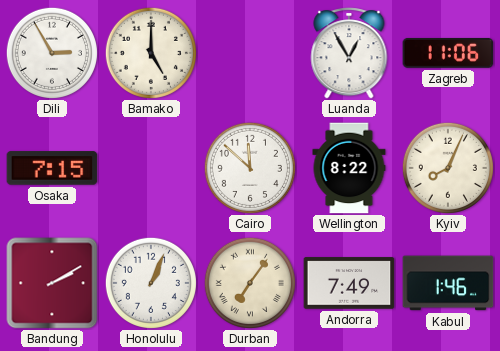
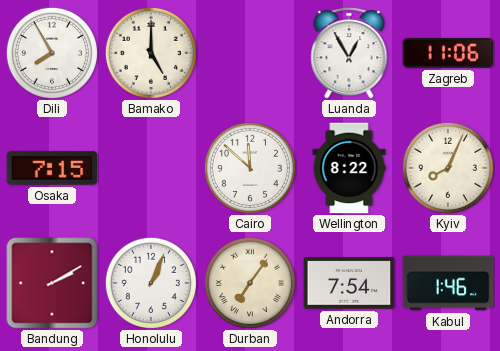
Dili: 2:55 -> 7:55 (52, 53)
Andorra: 7:49 -> 7:54 (349, 283)
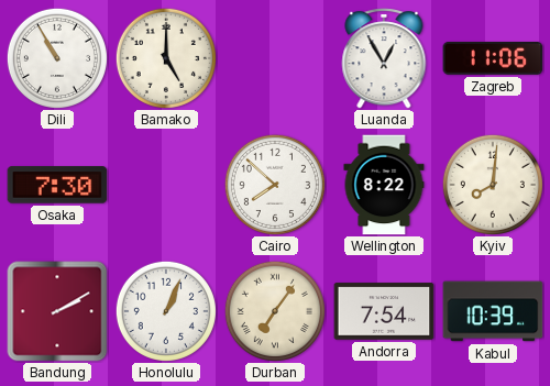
Dili: 7:55 -> 10:55 (57, 58)
Osaka: 7:15 -> 7:30 (57, 185)
Cairo: 11:52 -> 7:52 (275, 185)
Kyiv: 8:04 -> 8:01 (493, 185)
Kabul: 1:46 -> 10:39 (493, 311)
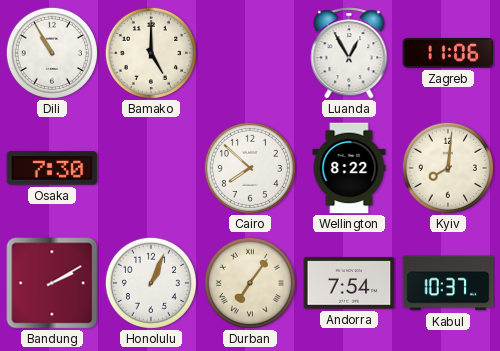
Kabul: 10:39 -> 10:37 (448, 283)
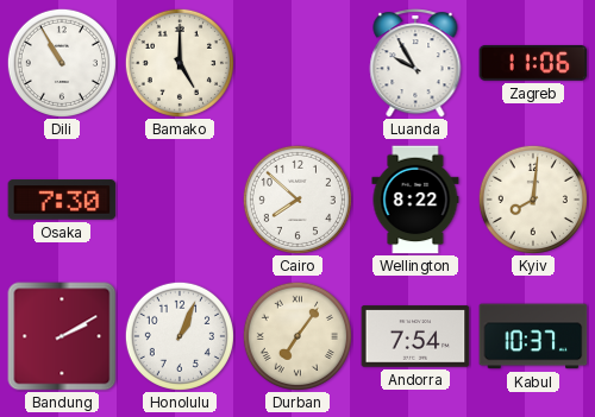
Luanda: 12:55 -> 9:55 (415, 63)
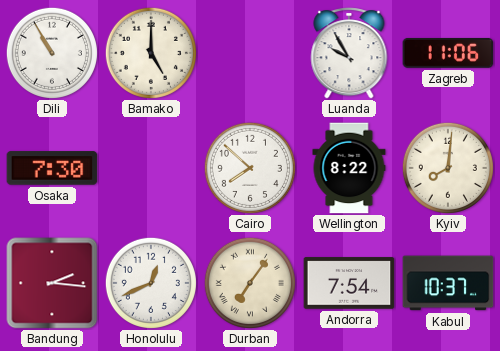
Bandung: 2:10 -> 2:16 (52, 283)
Honolulu: 1:04 -> 12:41 (151, 283)
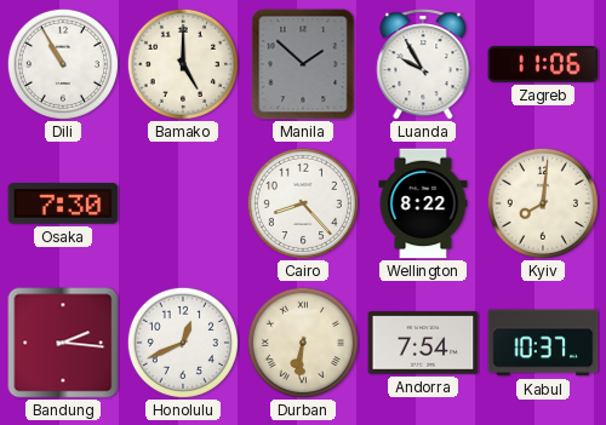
Manila: none -> 1:52 (303, 64)
Cairo: 7:52 -> 8:23 (303, 203)
Durban: 7:06 -> 6:31 (303, 343)
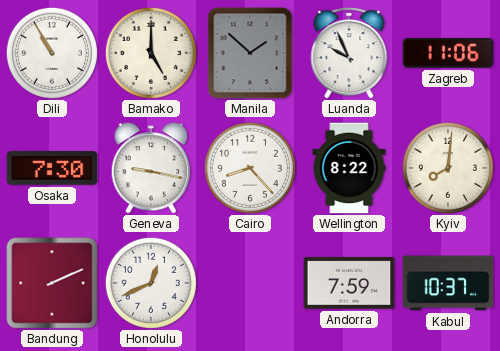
Luanda: 9:55 -> 9:56 (349, 53)
Geneva: none -> 9:17 (151, 168)
Bandung: 2:16 -> 2:11 (52, 283)
Durban: 6:31 -> none (303, 343)
Andorra: 7:54 -> 7:59 (349, 283)
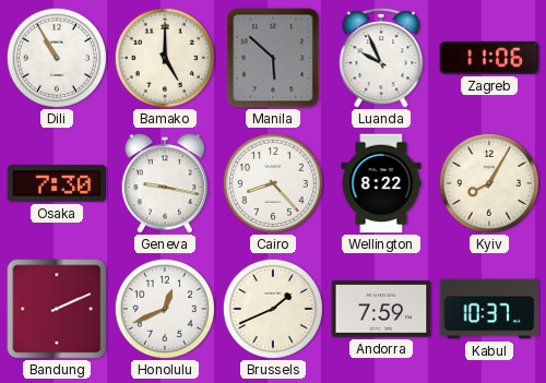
Manila: 1:52 -> 5:52 (273, 58)
Kyiv: 8:01 -> 8:05 (489, 183)
Brussels: none -> 1:41 (273, 309)
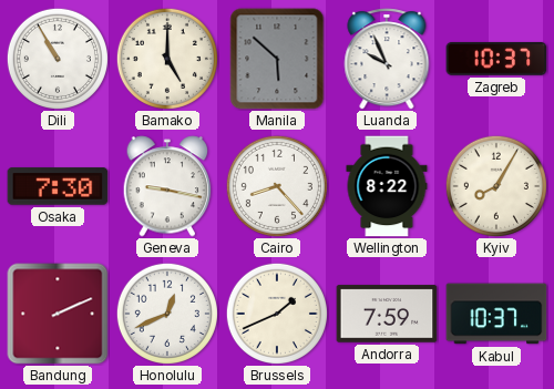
Zagreb: 11:06 -> 10:37 (496, 59)
